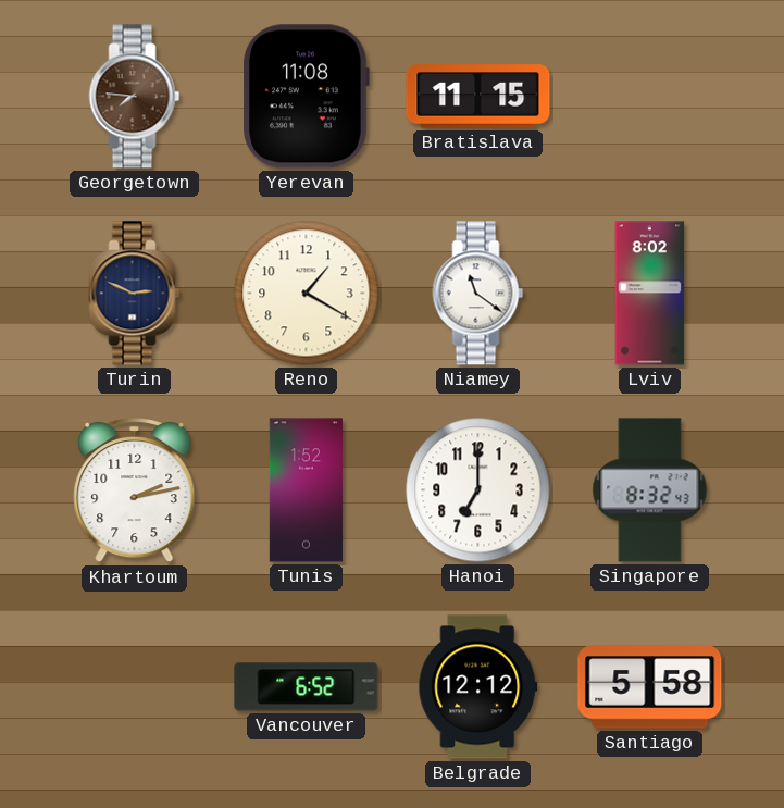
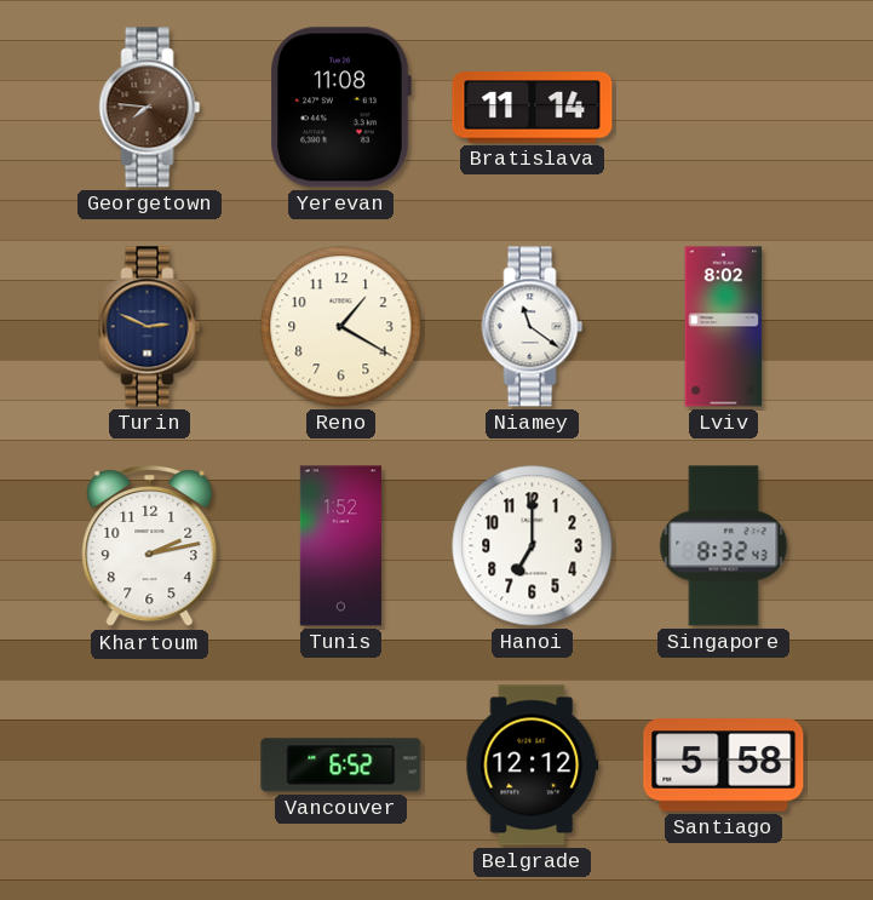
Bratislava: 11:15 -> 11:14 (533, 108)
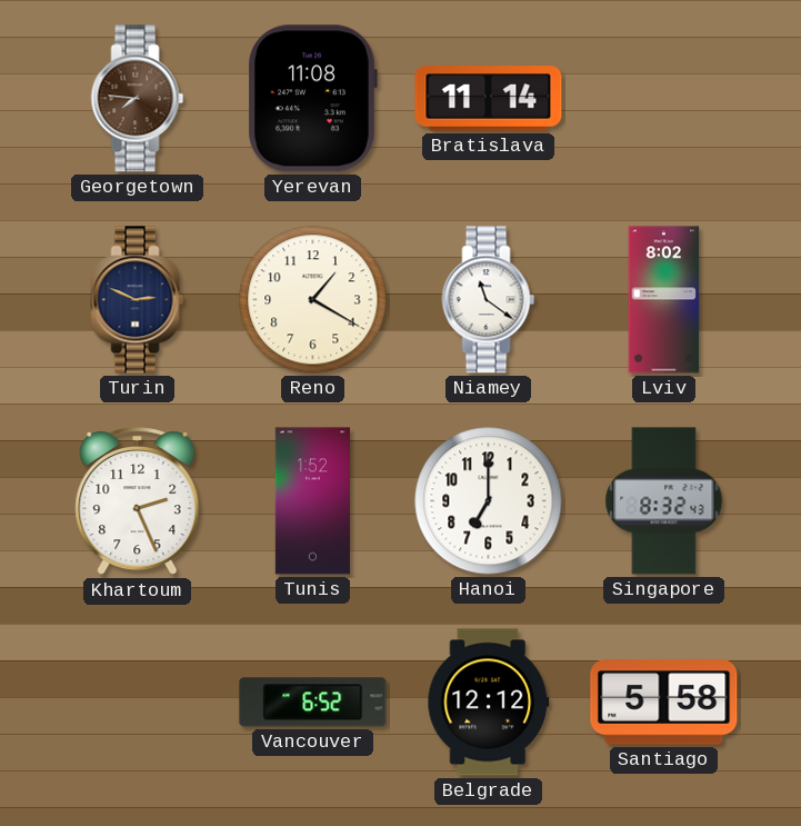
Khartoum: 2:13 -> 2:26 (138, 502)
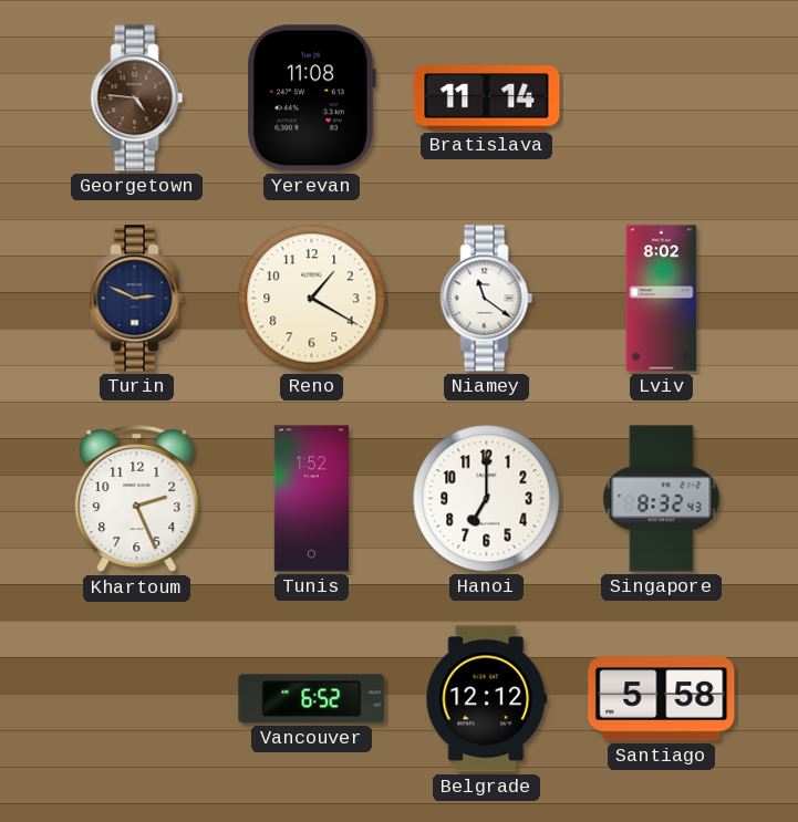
Georgetown: 7:46 -> 4:46 (137, 98)
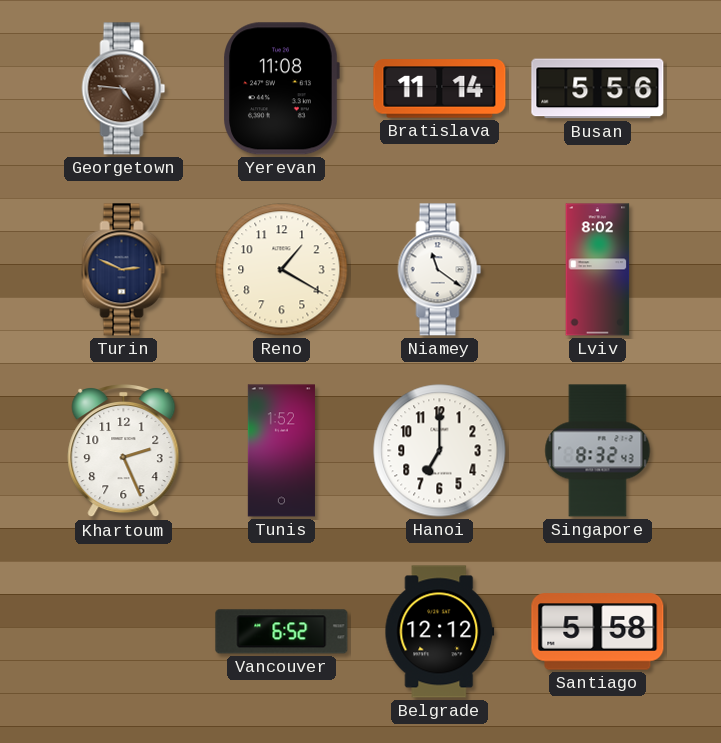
Busan: none -> 5:56 (598, 89)
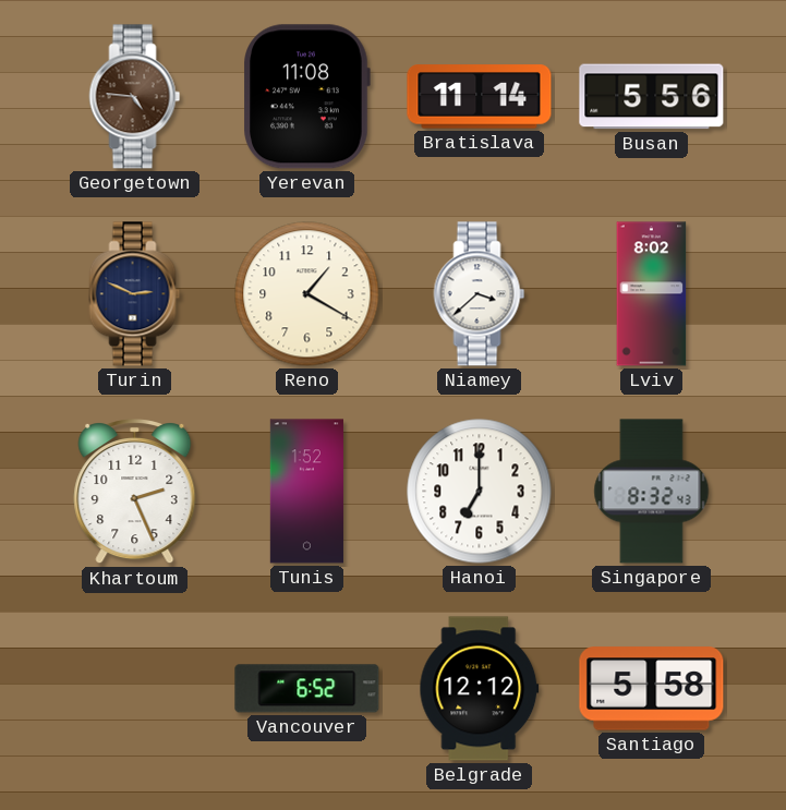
Niamey: 11:21 -> 3:38 (480, 294)
